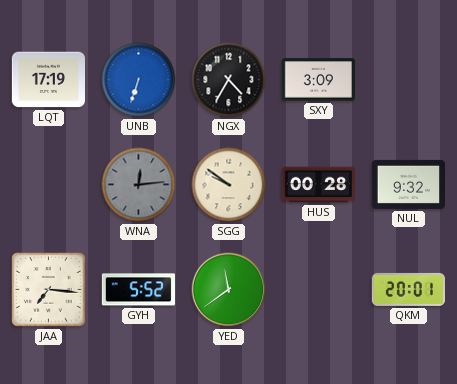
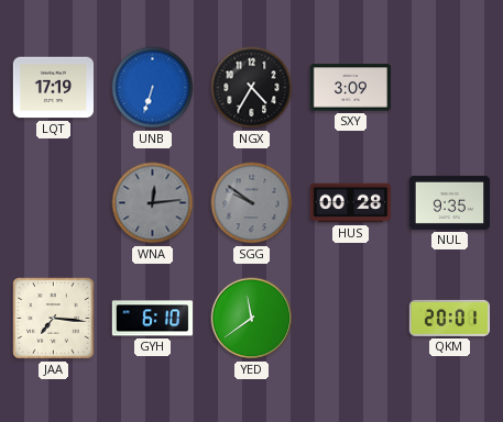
SGG dial: cream -> grey (252, 203)
NUL: 9:32 -> 9:35 (449, 202)
GYH: 5:52 -> 6:10 (152, 319)
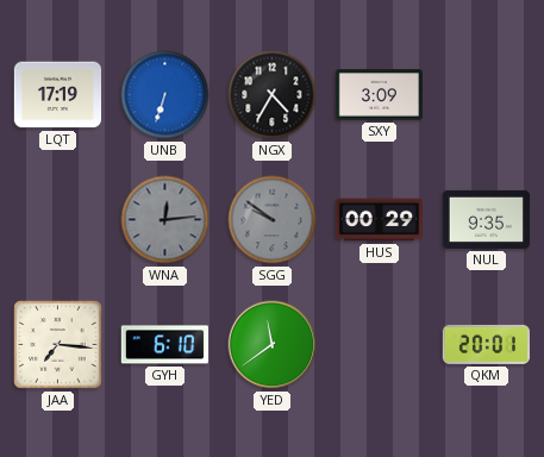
HUS: 00:28 -> 00:29 (379, 220)
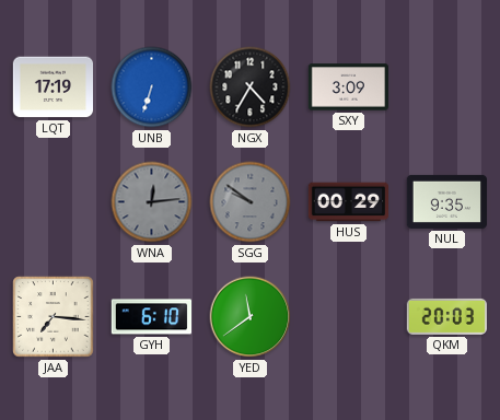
QKM: 20:01 -> 20:03 (446, 316)
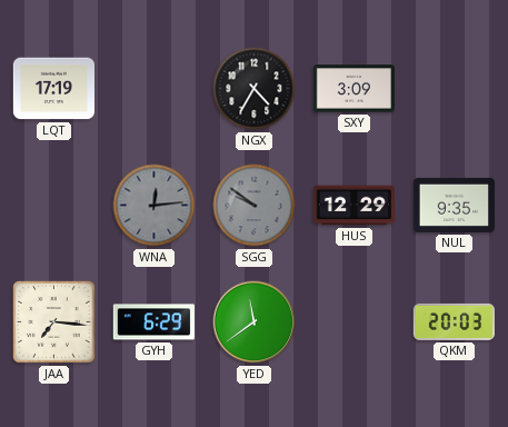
UNB: 6:33 -> none (152, 87)
HUS: 00:29 -> 12:29 (353, 206)
GYH: 6:10 -> 6:29 (153, 322)
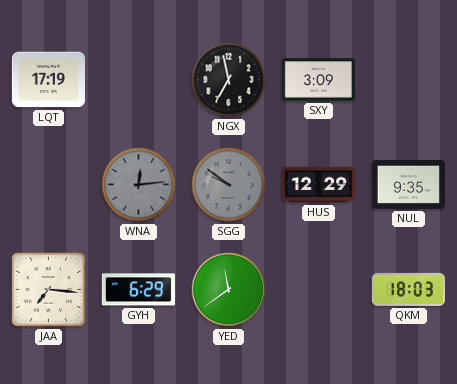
NGX: 4:35 -> 6:58 (229, 80)
QKM: 20:03 -> 18:03 (408, 289)
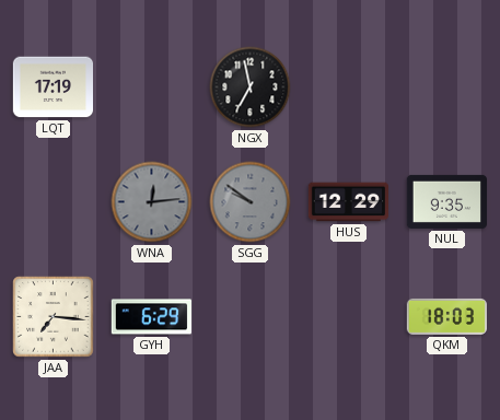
SXY: 3:09 -> none (318, 80)
YED: 11:39 -> none (229, 290)
